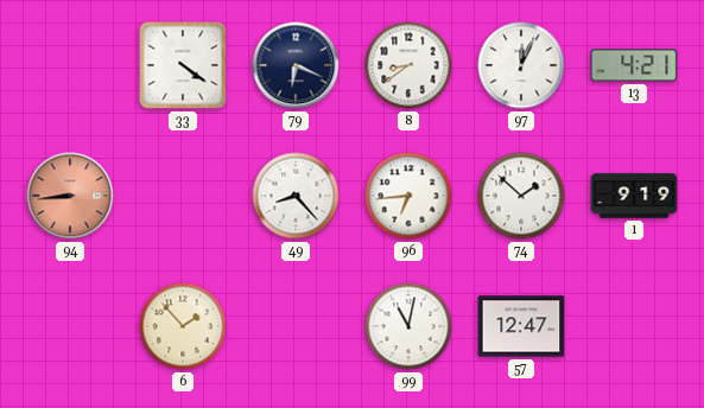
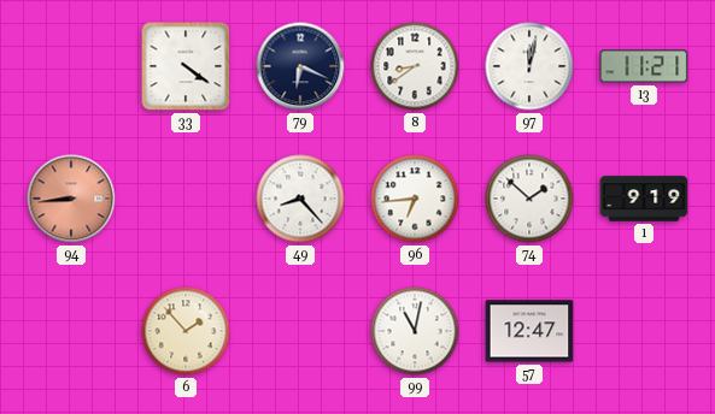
97: 12:04 -> 12:02 (529, 66)
13: 4:21 -> 11:21 (644, 66)
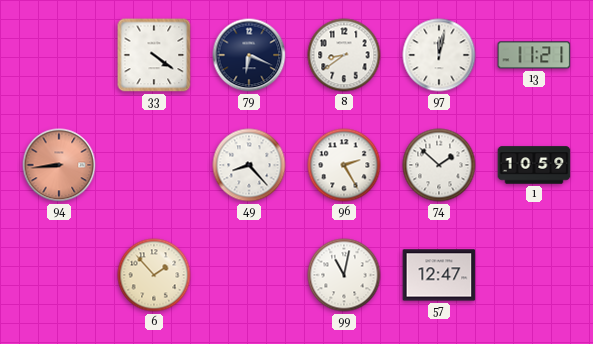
96: 6:44 -> 2:25 (344, 165)
1: 9:19 -> 10:59 (534, 165)
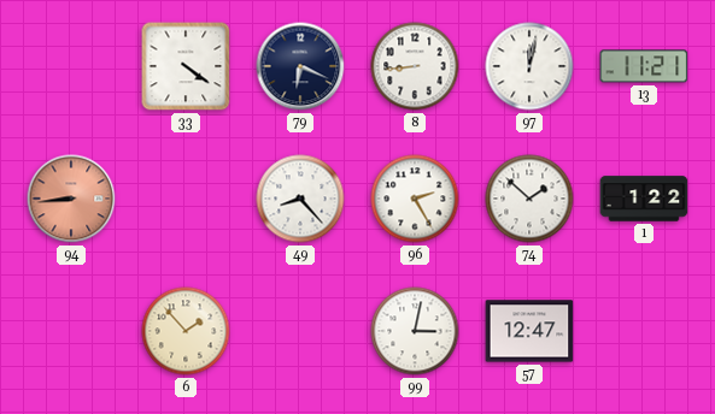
8: 8:39 -> 8:44 (415, 66)
1: 10:59 -> 1:22 (644, 199)
99: 11:02 -> 3:02 (415, 331)
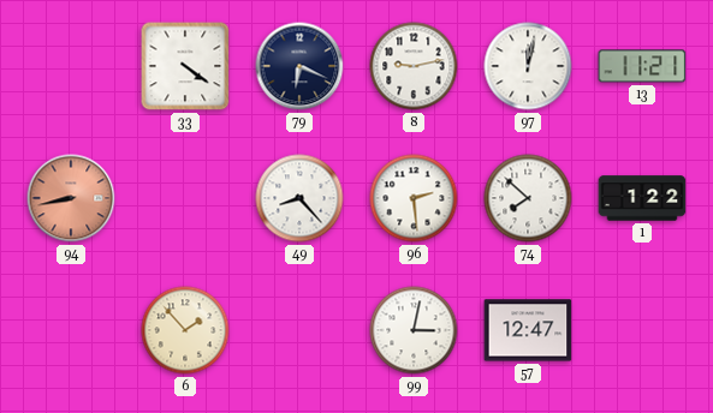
8: 8:44 -> 9:13 (414, 66)
94: 8:44 -> 8:43 (71, 198)
96: 2:25 -> 2:29 (414, 198)
74: 1:52 -> 7:52 (528, 198)
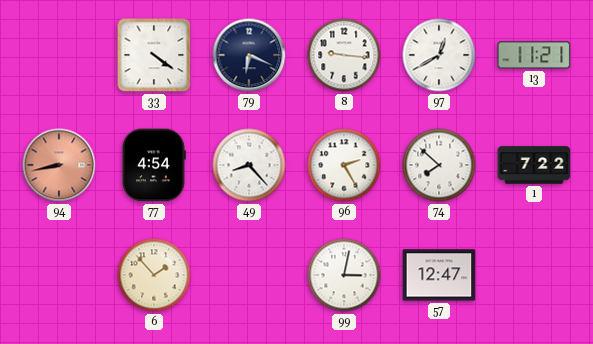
8: 9:13 -> 9:16 (344, 55)
97: 12:02 -> 12:40 (439, 55)
77: none -> 4:54 (154, 165)
96: 2:29 -> 2:25 (344, 165)
1: 1:22 -> 7:22 (534, 165)
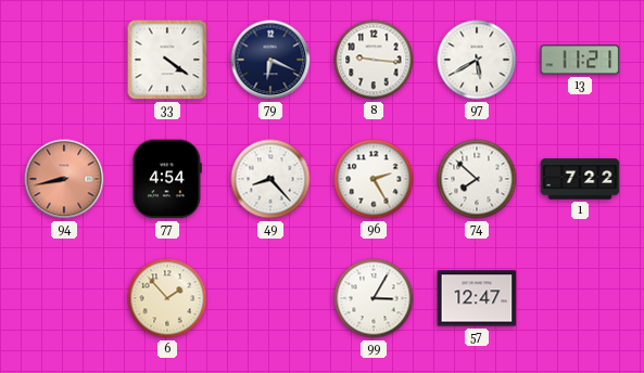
97: 12:40 -> 5:40 (477, 60)
99: 3:02 -> 3:05 (374, 298)
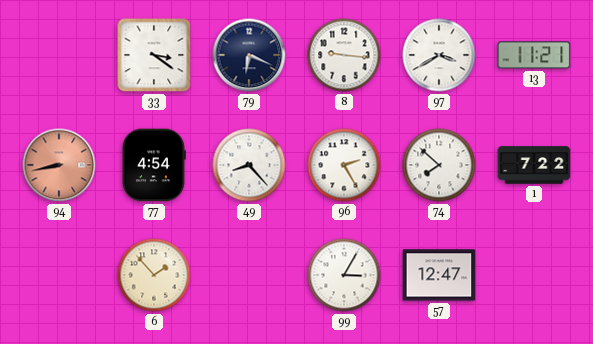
33: 4:21 -> 3:21 (154, 55)
97: 5:40 -> 3:40 (439, 55)
